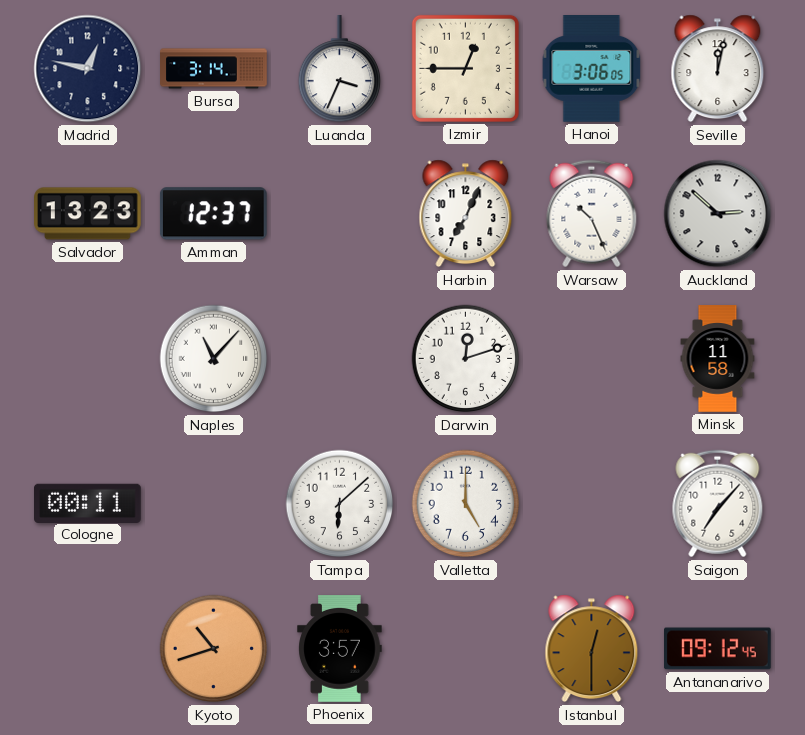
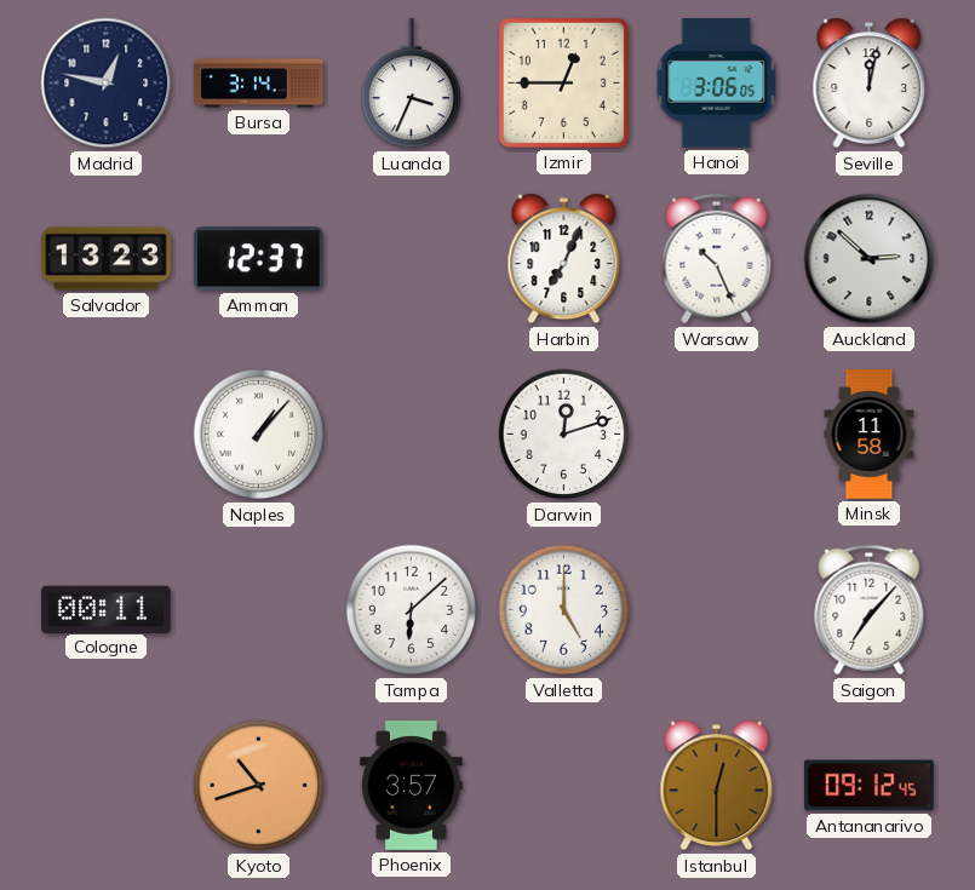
Naples: 11:07 -> 1:07 (259, 435)
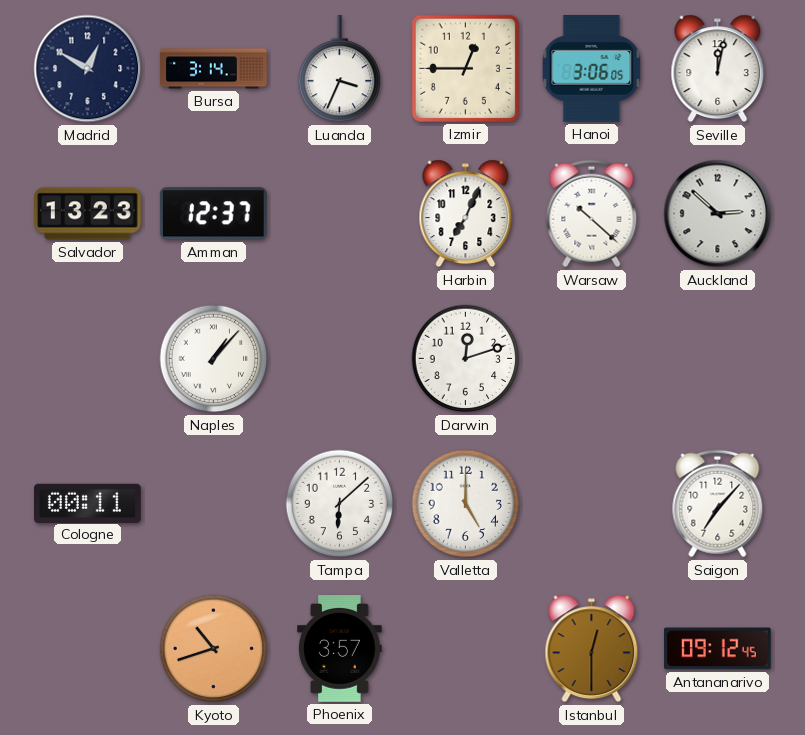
Madrid: 12:47 -> 12:50 (88, 69)
Warsaw: 10:26 -> 10:22 (592, 214)
Minsk: 11:58 -> none (870, 435)
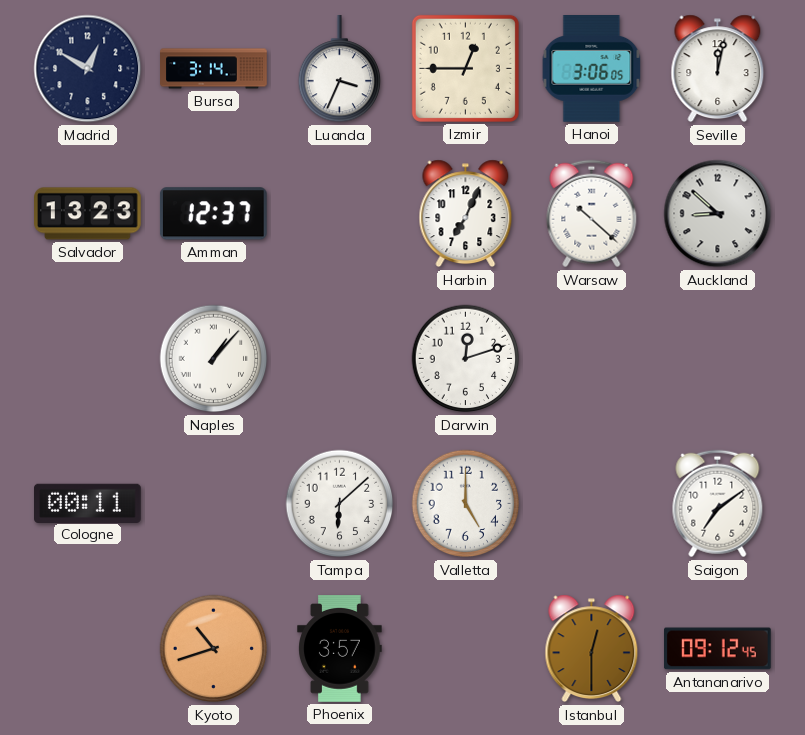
Auckland: 2:52 -> 8:52 (718, 214)
Saigon: 7:07 -> 7:09 (718, 504)
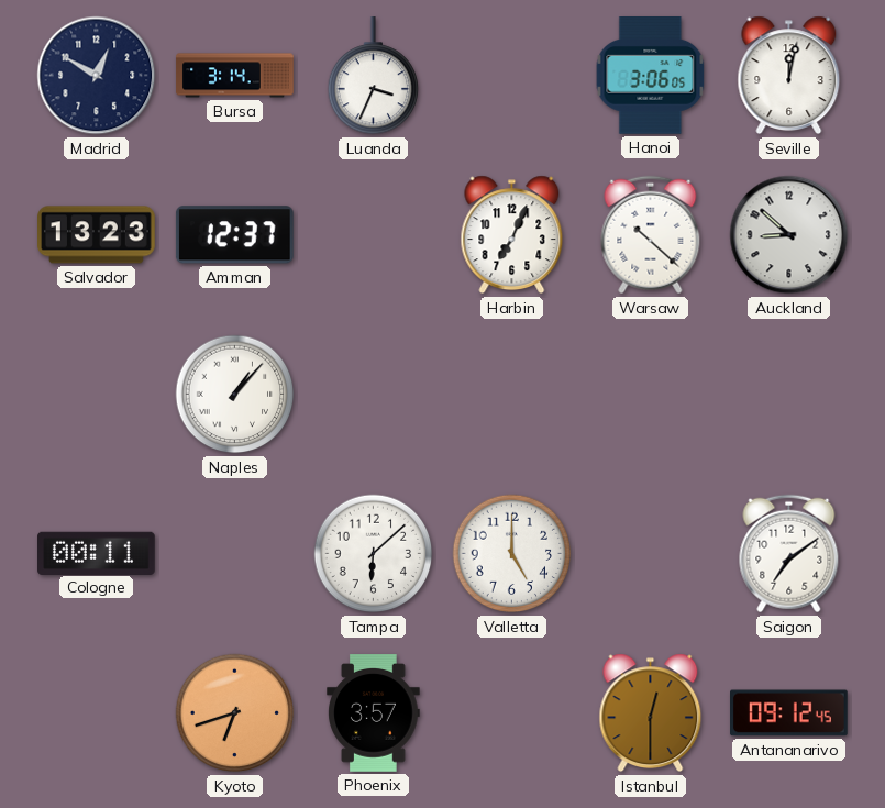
Izmir: 12:45 -> none (465, 68)
Darwin: 12:12 -> none (466, 359)
Kyoto: 10:42 -> 6:42 (235, 713)
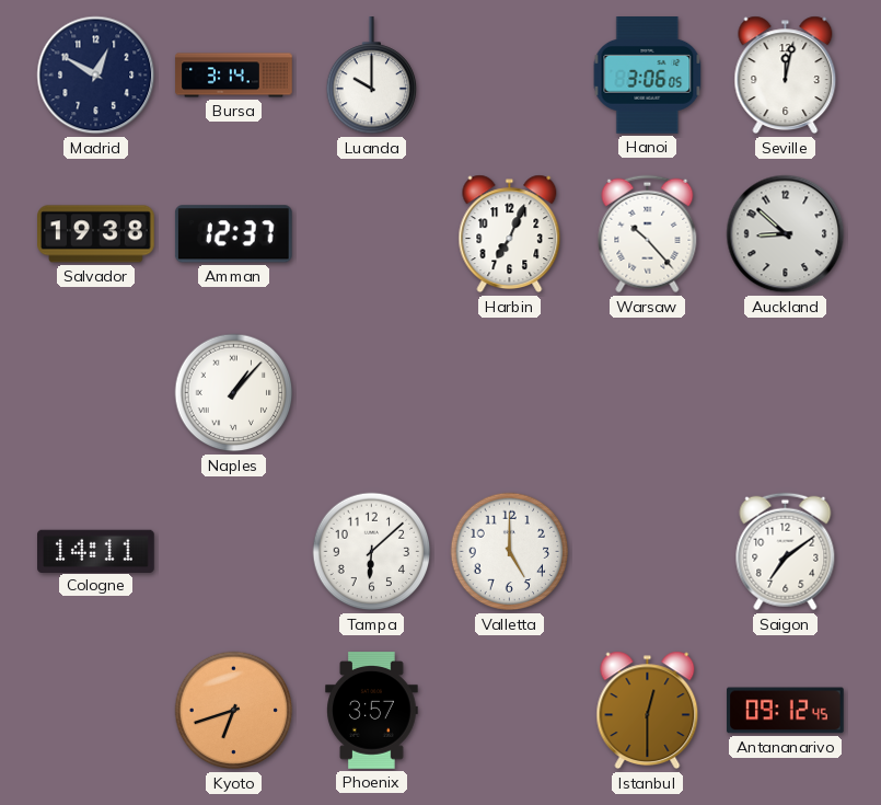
Luanda: 3:34 -> 10:00 (372, 76)
Salvador: 13:23 -> 19:38 (96, 234)
Warsaw: 10:22 -> 10:23 (648, 234)
Cologne: 00:11 -> 14:11 (96, 551)
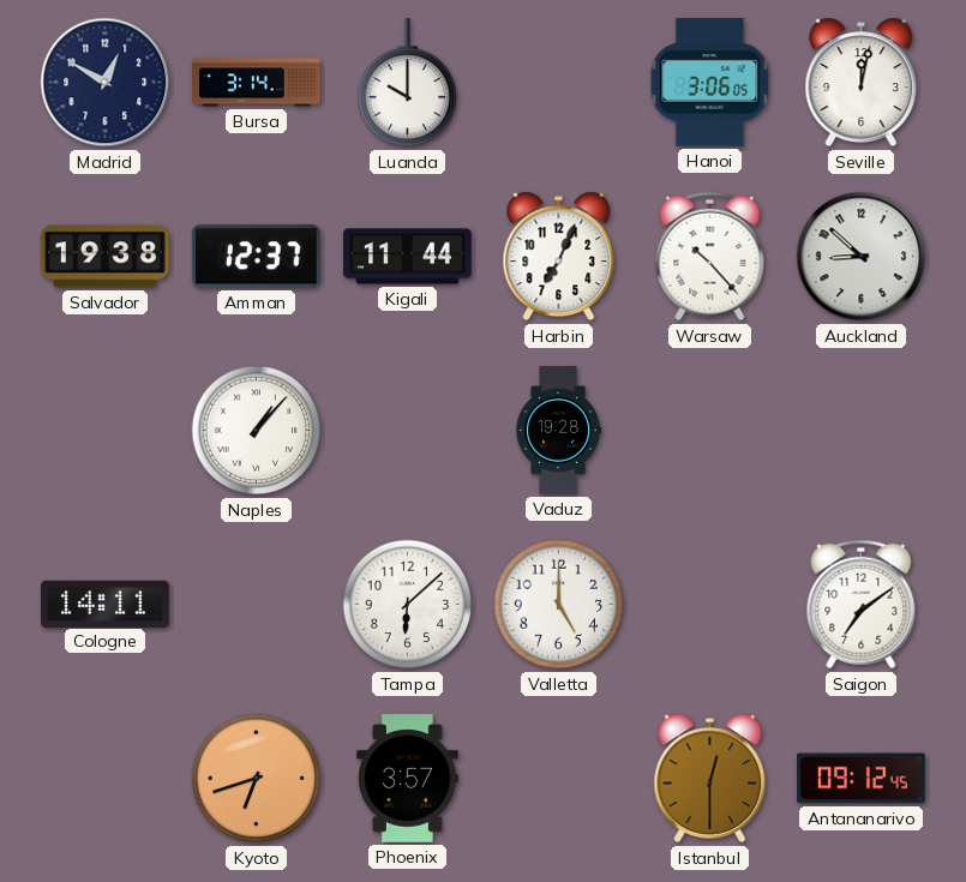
Kigali: none -> 11:44 (408, 257)
Vaduz: none -> 19:28 (558, 431)
